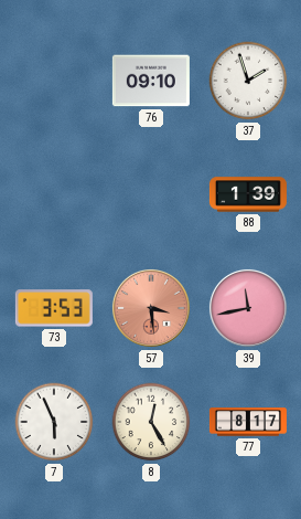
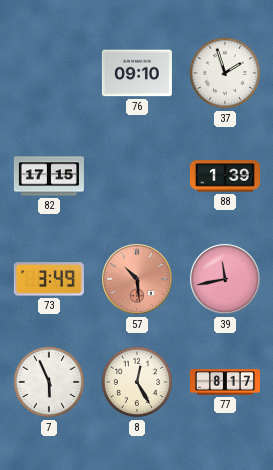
82: none -> 17:15 (49, 176)
73: 3:53 -> 3:49 (49, 279)
57: 3:29 -> 10:29 (137, 279)
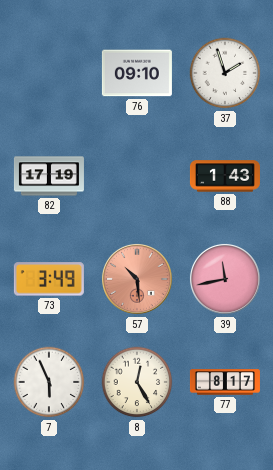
82: 17:15 -> 17:19 (49, 176)
88: 1:39 -> 1:43 (225, 176)
